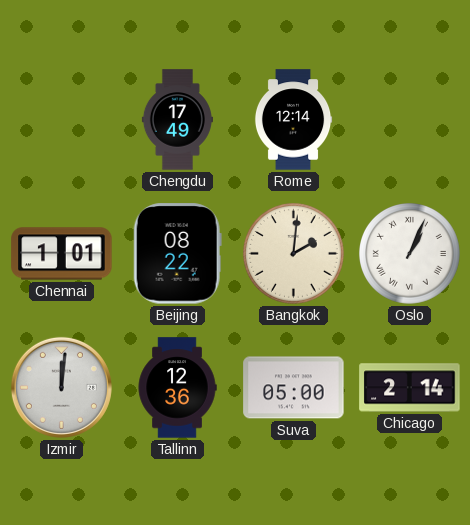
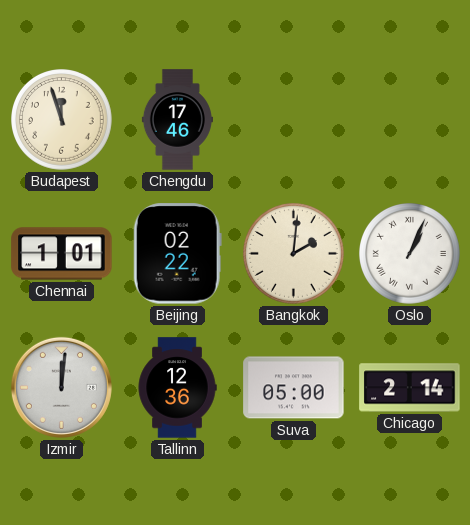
Budapest: none -> 11:57 (62, 120)
Chengdu: 17:49 -> 17:46 (177, 120)
Rome: 12:14 -> none (293, 120)
Beijing: 08:22 -> 02:22 (177, 254)
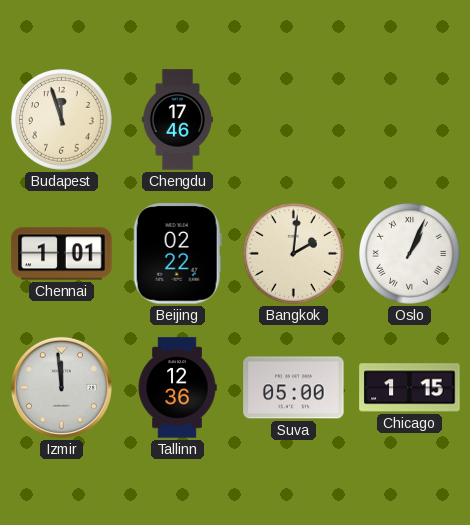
Izmir: 12:01 -> 11:59 (61, 387)
Chicago: 2:14 -> 1:15 (410, 388)
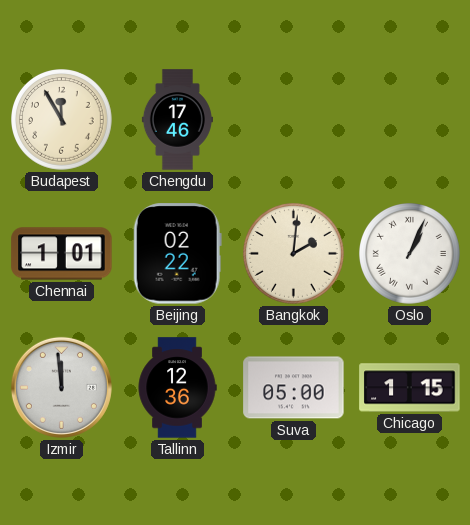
Budapest: 11:57 -> 11:55 (62, 120)
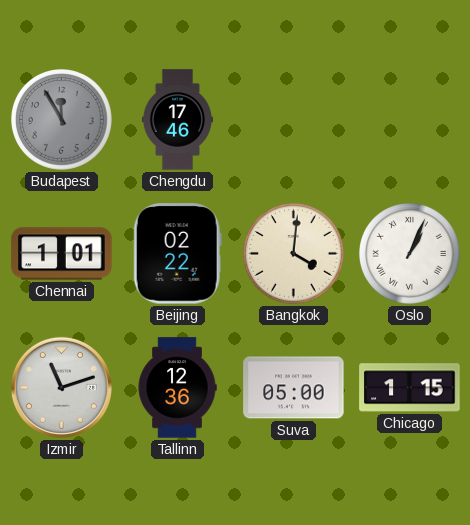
Budapest dial: cream -> grey (62, 120)
Bangkok: 2:01 -> 4:01 (294, 254)
Izmir: 11:59 -> 11:12 (61, 387)
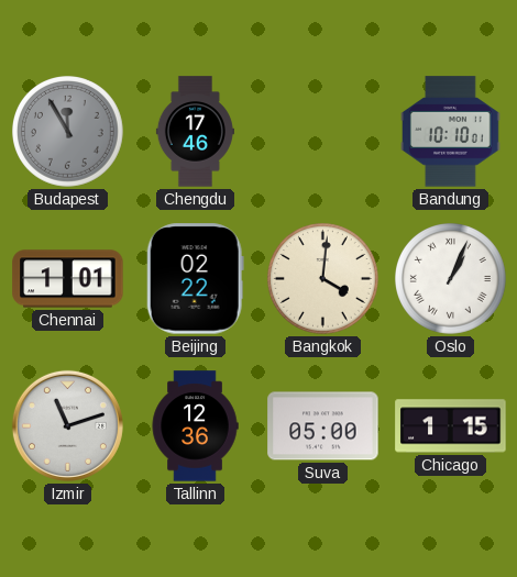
Bandung: none -> 10:10 (451, 132)
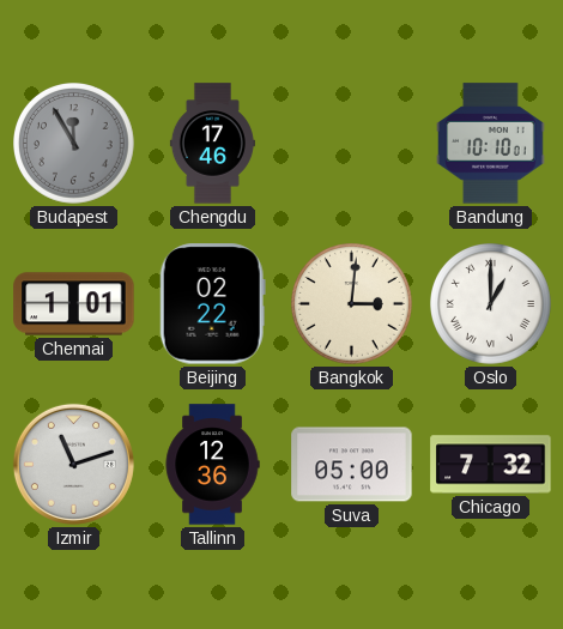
Bangkok: 4:01 -> 3:01 (352, 304)
Oslo: 1:04 -> 1:00 (491, 304)
Chicago: 1:15 -> 7:32 (491, 465)
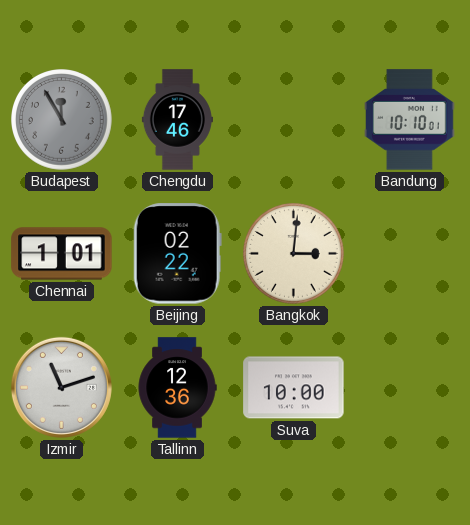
Oslo: 1:00 -> none (491, 304)
Suva: 05:00 -> 10:00 (294, 388)
Chicago: 7:32 -> none (491, 465)
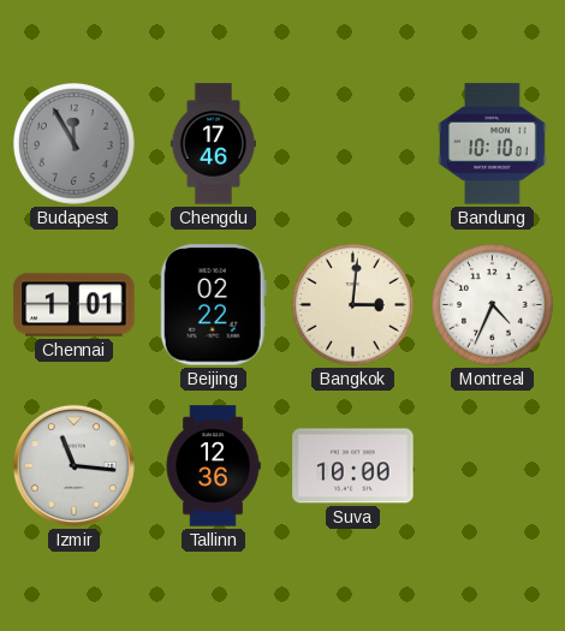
Montreal: none -> 4:34 (493, 305)
Izmir: 11:12 -> 11:16 (73, 465)
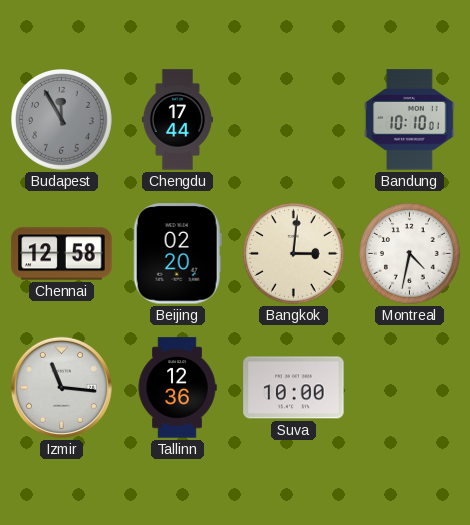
Chengdu: 17:46 -> 17:44 (177, 120)
Chennai: 1:01 -> 12:58 (62, 254)
Beijing: 02:22 -> 02:20 (177, 254)
Montreal: 4:34 -> 4:32 (410, 254)
